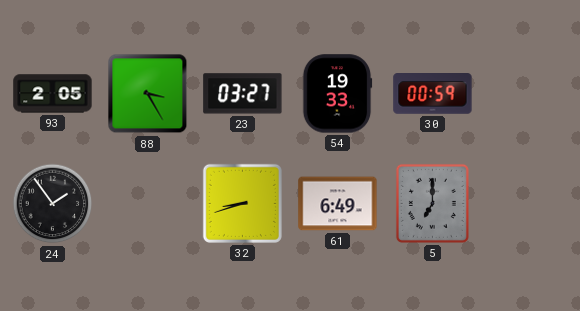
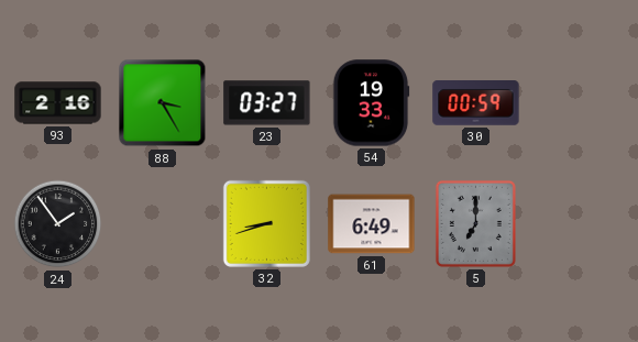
93: 2:05 -> 2:16 (58, 103)
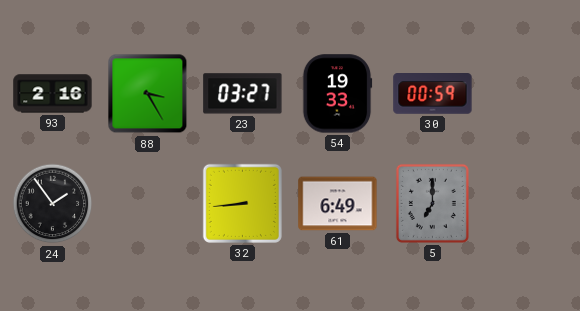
32: 8:42 -> 8:44 (242, 203)
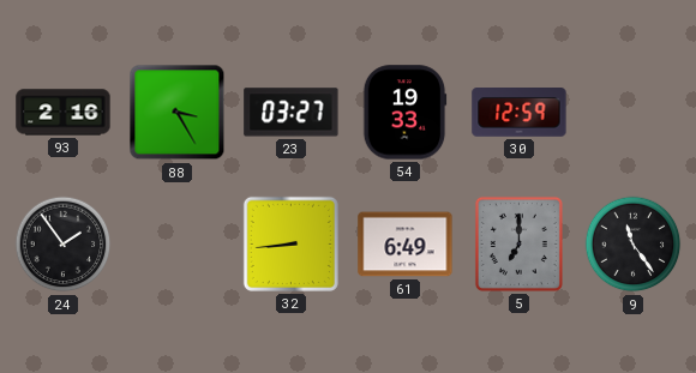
30: 00:59 -> 12:59 (520, 113)
9: none -> 11:24 (634, 245)
